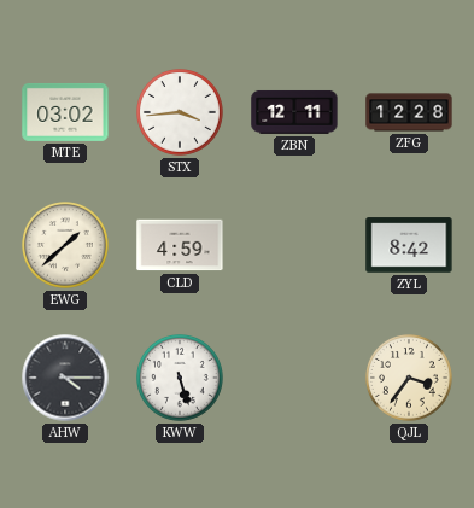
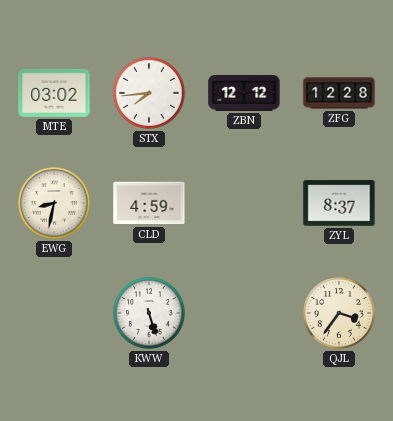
STX: 3:44 -> 7:44 (150, 94)
ZBN: 12:11 -> 12:12 (244, 93)
EWG: 1:38 -> 8:32 (55, 204)
ZYL: 8:42 -> 8:37 (339, 203)
AHW: 4:15 -> none (65, 378)
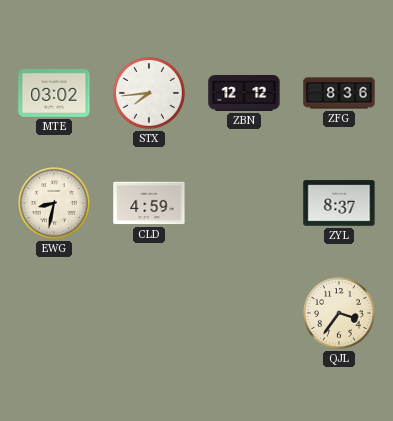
ZFG: 12:28 -> 8:36 (339, 93)
KWW: 5:27 -> none (150, 314)
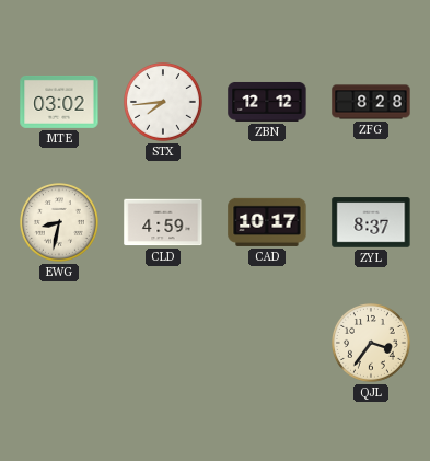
ZFG: 8:36 -> 8:28 (371, 102)
CAD: none -> 10:17 (267, 222)
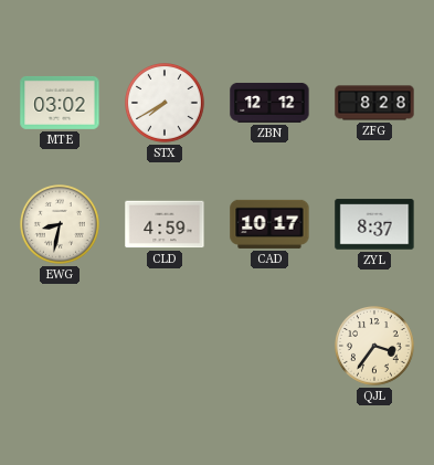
STX: 7:44 -> 7:40 (166, 104)
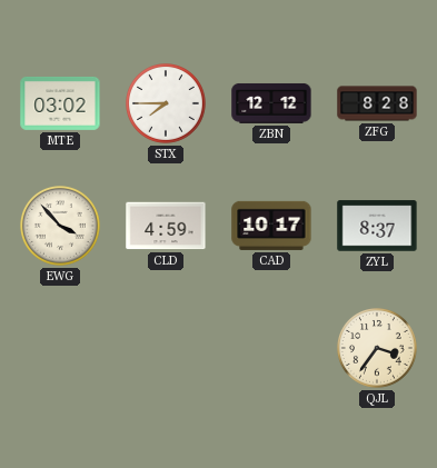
STX: 7:40 -> 7:45 (167, 104)
EWG: 8:32 -> 3:53 (61, 227)
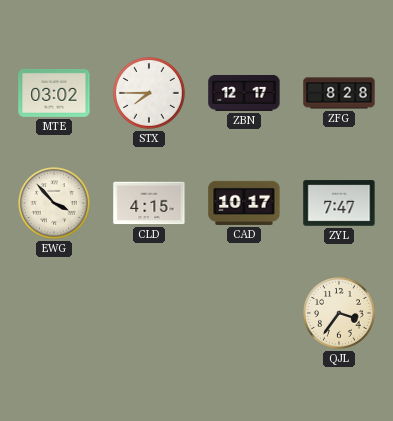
ZBN: 12:12 -> 12:17 (244, 93)
CLD: 4:59 -> 4:15 (149, 203)
ZYL: 8:37 -> 7:47 (339, 203)
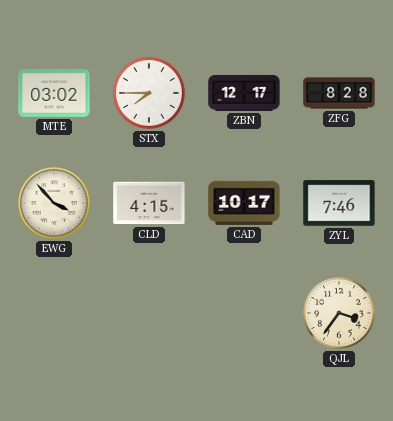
ZYL: 7:47 -> 7:46 (339, 203)
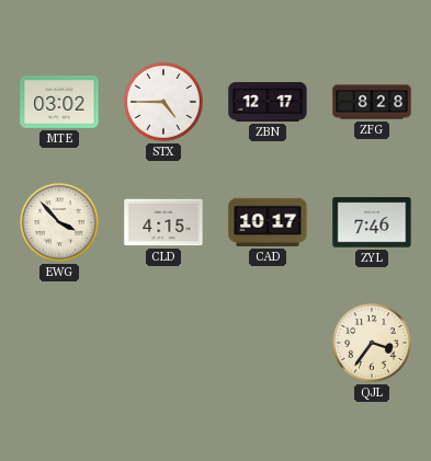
STX: 7:45 -> 4:45 (165, 103)
